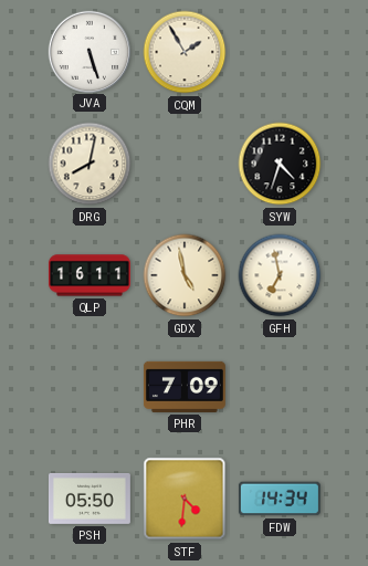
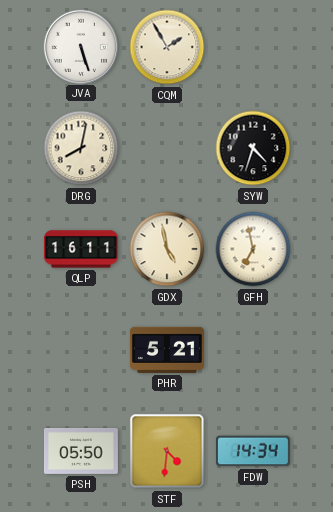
PHR: 7:09 -> 5:21 (167, 350)
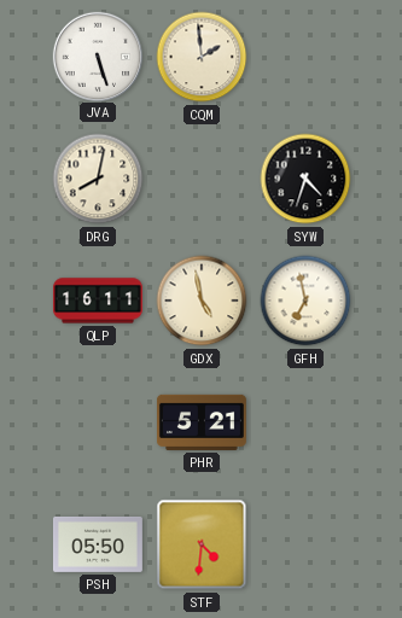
CQM: 1:55 -> 1:59 (202, 57)
FDW: 14:34 -> none (253, 451)
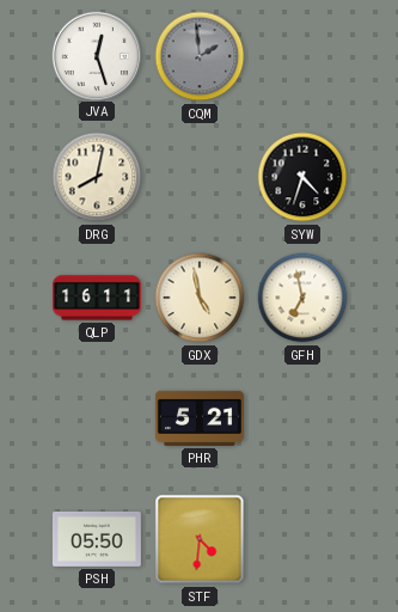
JVA: 5:27 -> 12:27 (96, 55)
CQM dial: cream -> grey (200, 56)
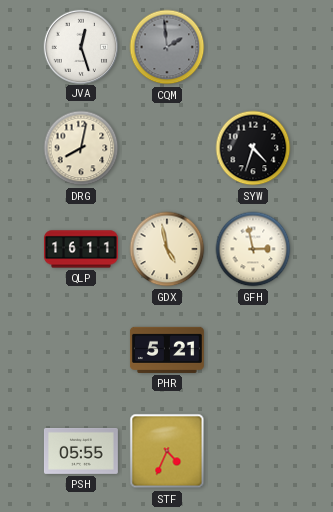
GFH: 6:58 -> 2:58 (253, 249)
PSH: 05:50 -> 05:55 (81, 451)
STF: 4:31 -> 4:34 (167, 451)
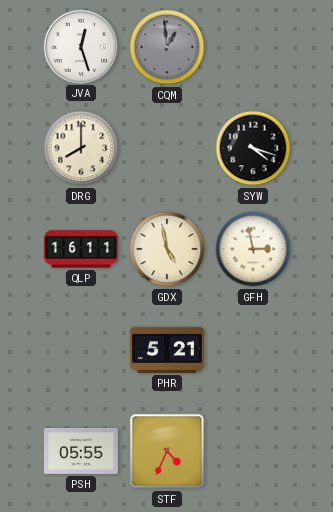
CQM: 1:59 -> 12:59 (167, 47)
DRG: 8:02 -> 8:00 (81, 148)
SYW: 4:33 -> 4:18 (253, 148)
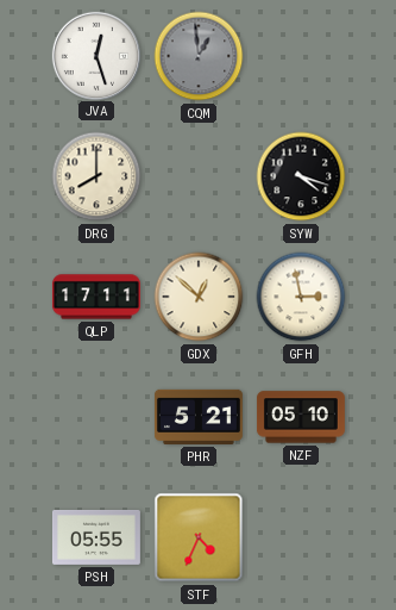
QLP: 16:11 -> 17:11 (96, 297)
GDX: 4:58 -> 12:52 (199, 297)
NZF: none -> 05:10 (301, 417)
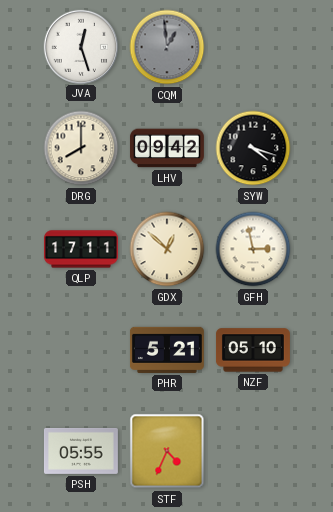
LHV: none -> 09:42 (167, 148)
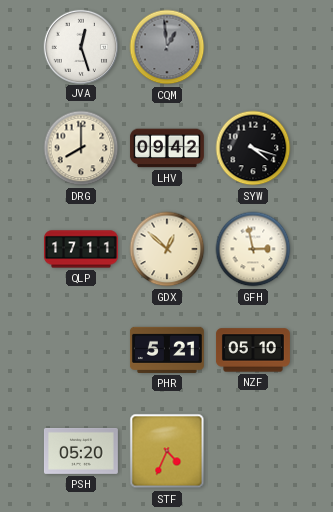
PSH: 05:55 -> 05:20 (81, 451)
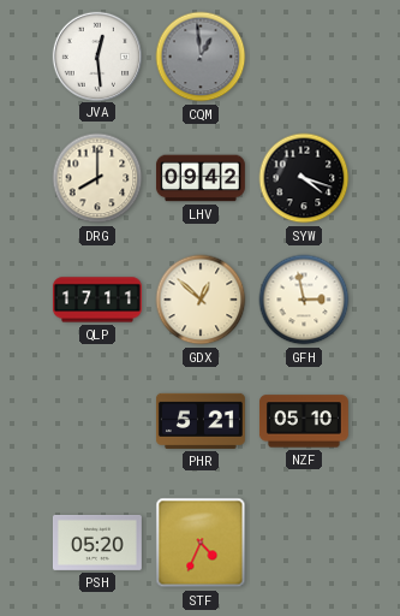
JVA: 12:27 -> 12:29 (96, 55)
